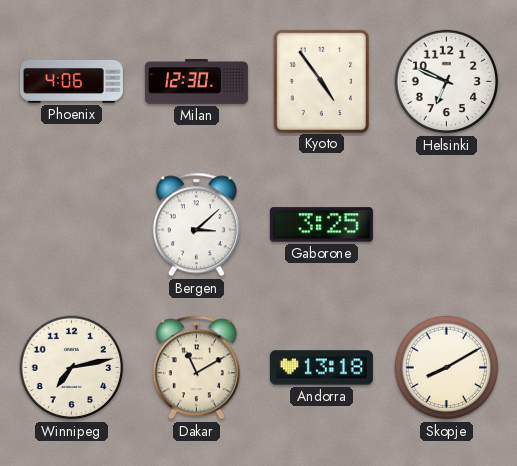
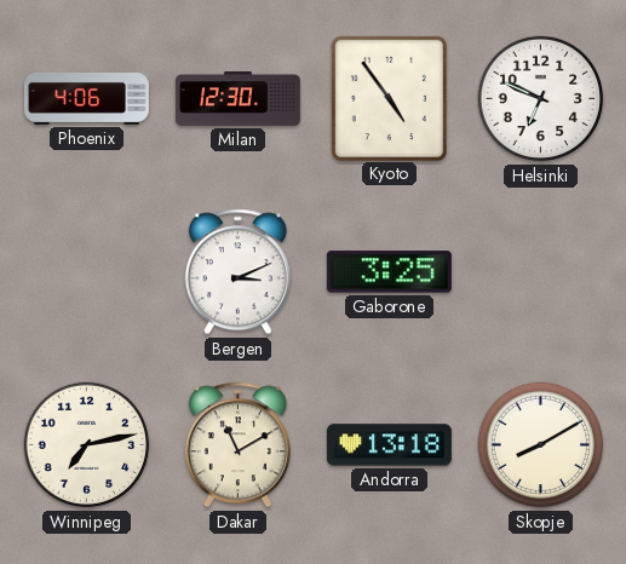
Bergen: 3:08 -> 3:11 (237, 272)
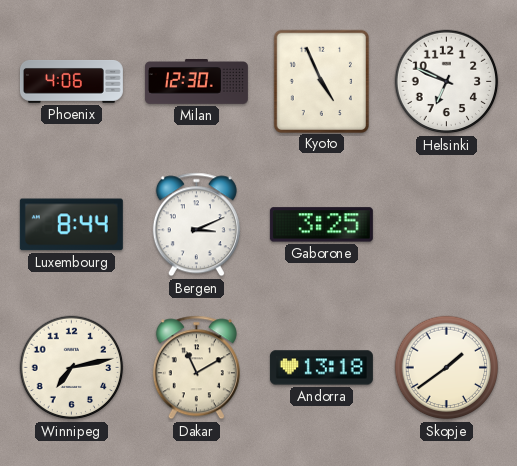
Kyoto: 4:54 -> 4:56 (321, 81)
Luxembourg: none -> 8:44 (71, 225)
Skopje: 8:10 -> 1:39 (447, 368)
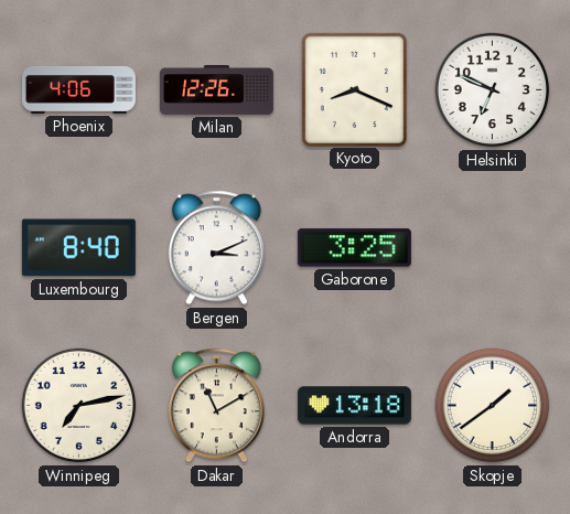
Milan: 12:30 -> 12:26 (216, 90)
Kyoto: 4:56 -> 8:19 (354, 89)
Luxembourg: 8:44 -> 8:40 (78, 248)
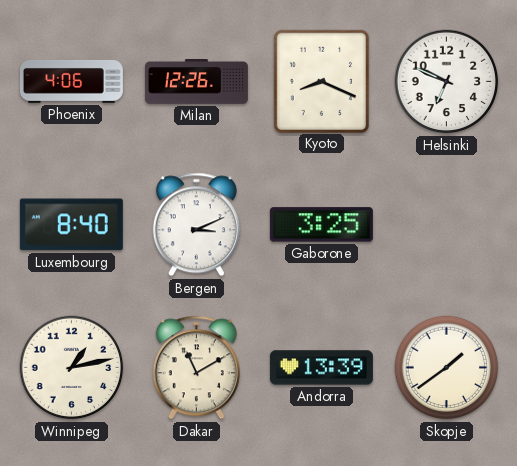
Winnipeg: 7:13 -> 1:13 (72, 368)
Andorra: 13:18 -> 13:39 (321, 368)
